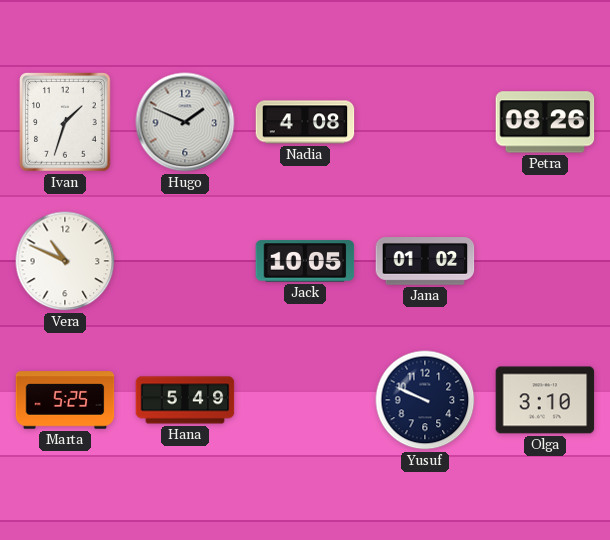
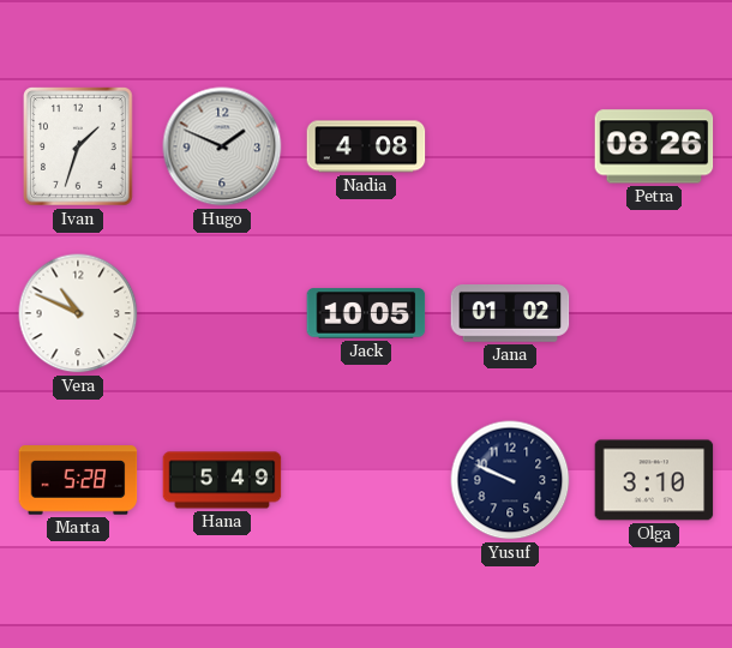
Marta: 5:25 -> 5:28 (78, 480)
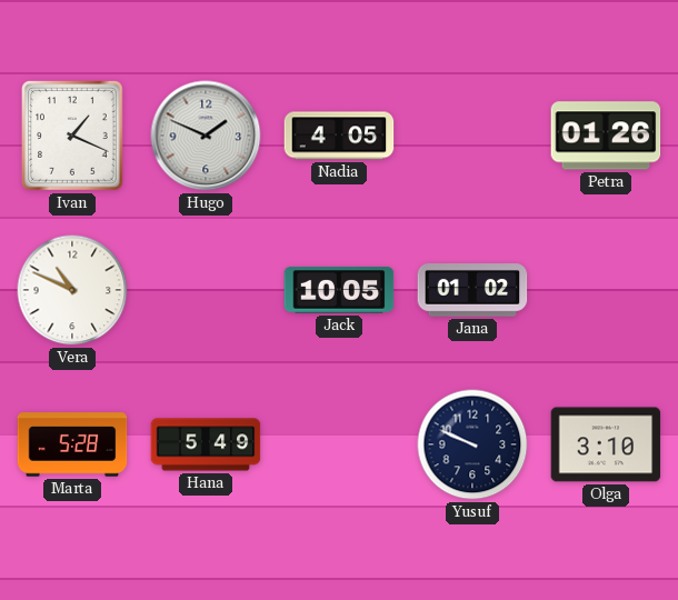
Ivan: 1:33 -> 1:19 (73, 136)
Nadia: 4:08 -> 4:05 (339, 136)
Petra: 08:26 -> 01:26 (606, 136)
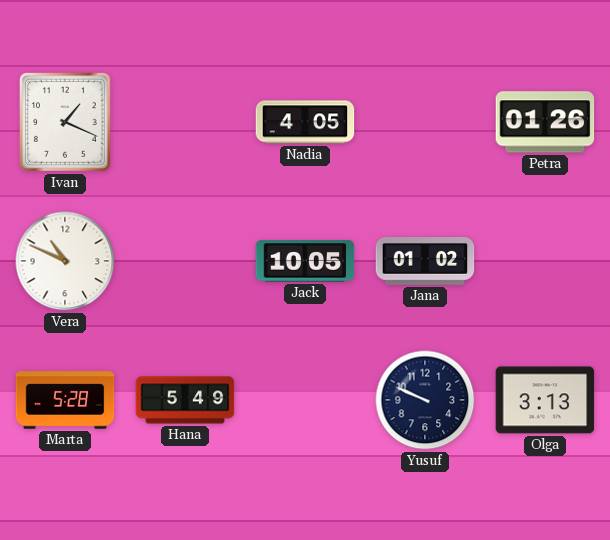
Hugo: 1:49 -> none (206, 136)
Olga: 3:10 -> 3:13 (545, 400)
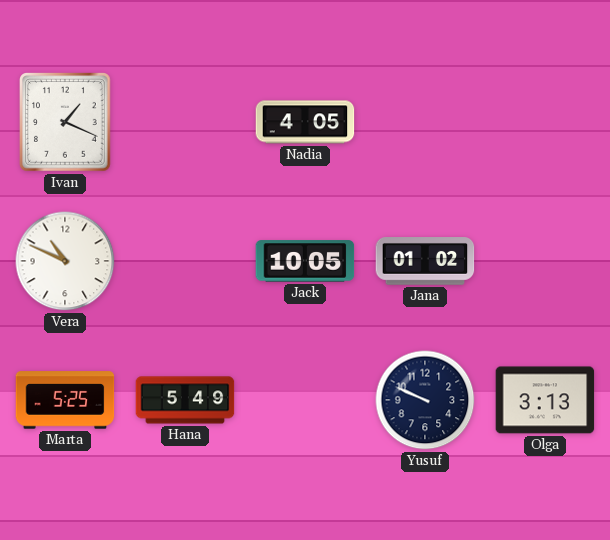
Petra: 01:26 -> none (545, 122)
Marta: 5:28 -> 5:25 (65, 400)
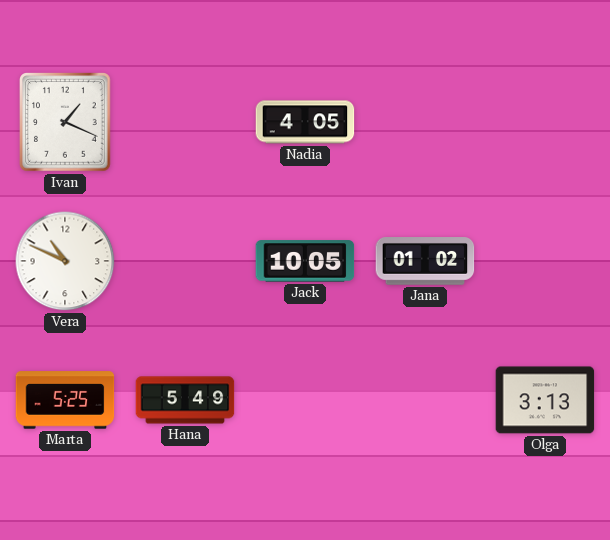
Yusuf: 9:49 -> none (425, 400)
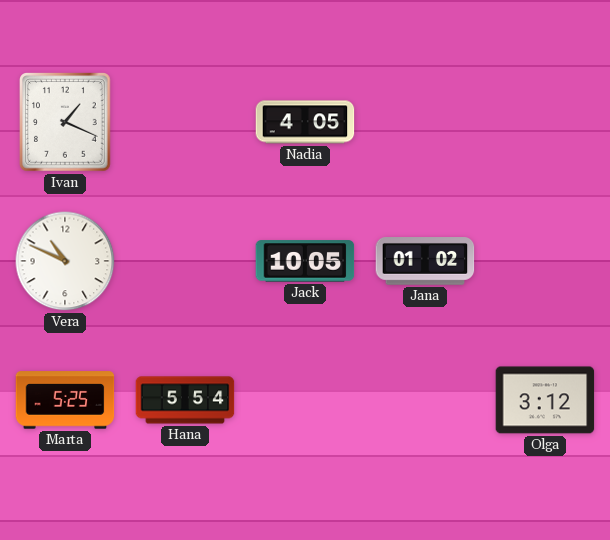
Hana: 5:49 -> 5:54 (185, 400)
Olga: 3:13 -> 3:12 (545, 400)
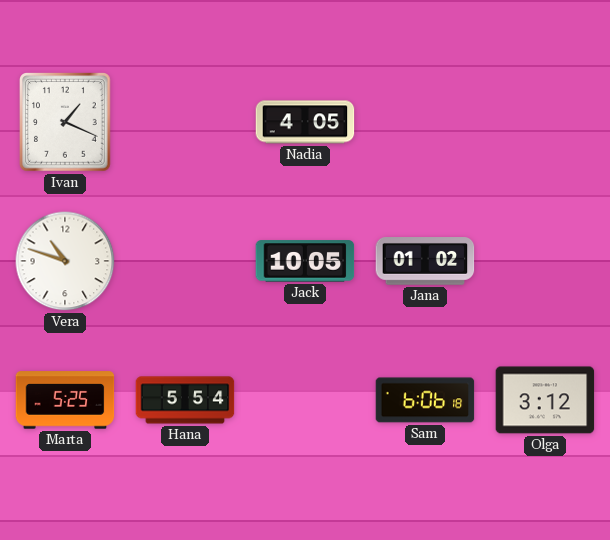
Vera: 10:49 -> 10:48 (65, 261)
Sam: none -> 6:06 (425, 400)
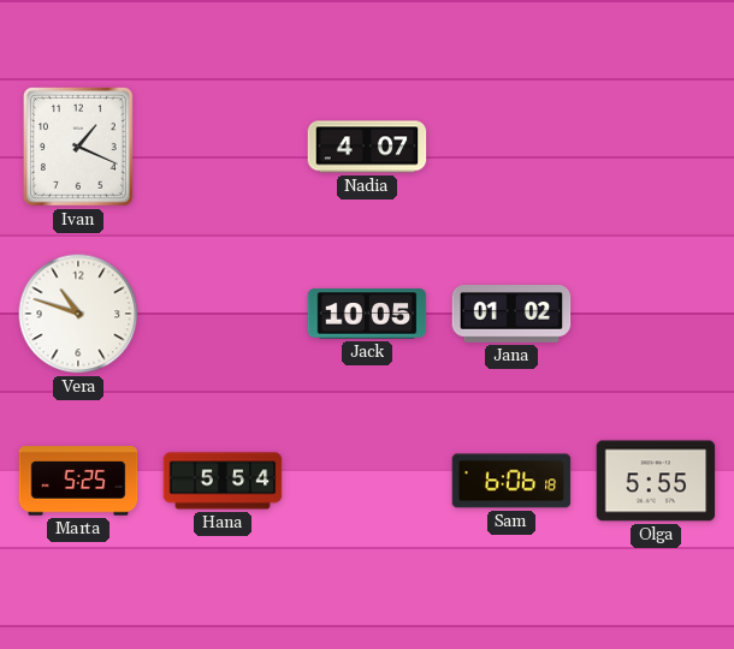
Nadia: 4:05 -> 4:07 (367, 147)
Olga: 3:12 -> 5:55 (656, 481)
